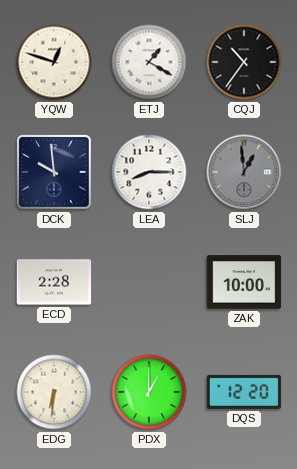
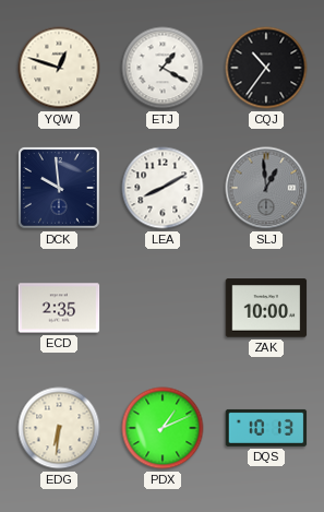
LEA: 8:15 -> 8:10 (163, 188)
ECD: 2:28 -> 2:35 (59, 308)
PDX: 1:00 -> 1:11 (163, 428)
DQS: 12:20 -> 10:13 (266, 428)
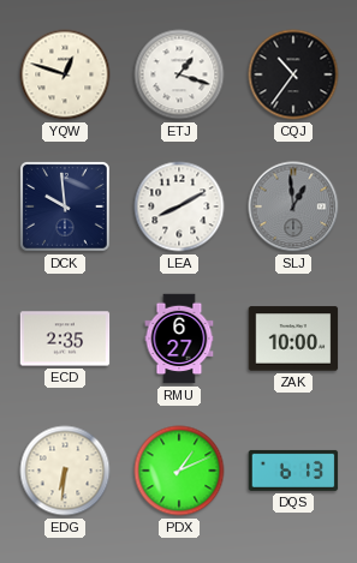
ETJ: 1:20 -> 1:18 (179, 74)
RMU: none -> 6:27 (179, 339)
DQS: 10:13 -> 6:13 (293, 471)
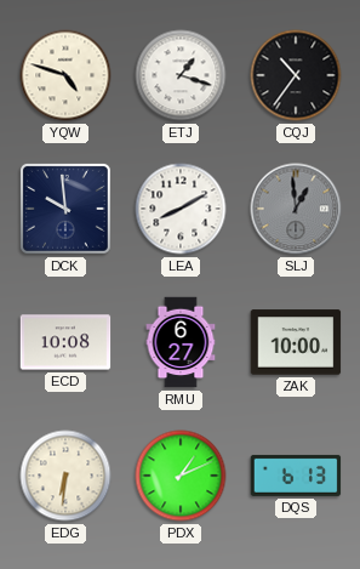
YQW: 12:48 -> 4:48 (65, 75)
ECD: 2:35 -> 10:08 (65, 342)
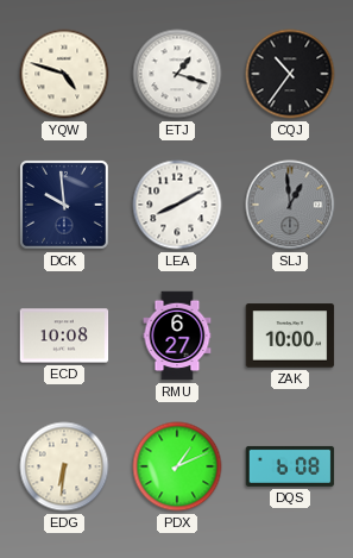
DQS: 6:13 -> 6:08 (290, 466)
